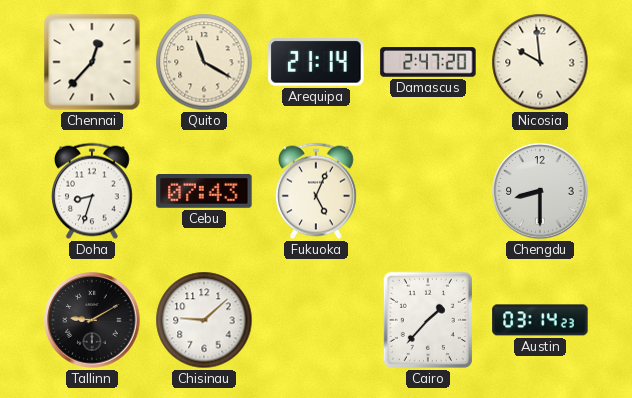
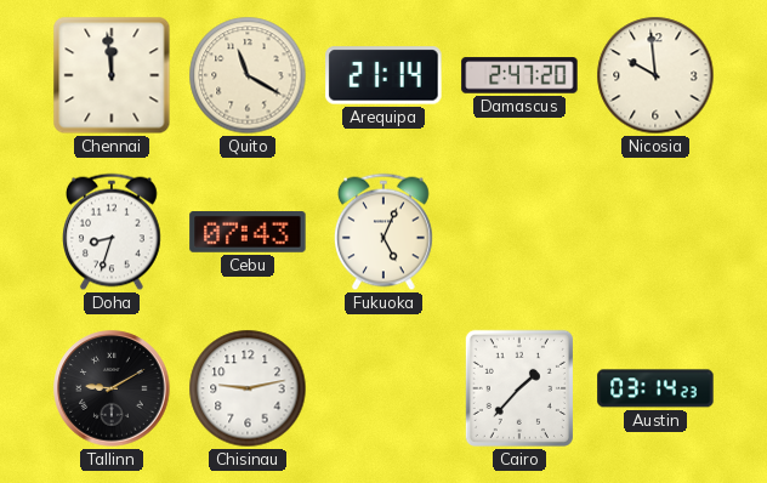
Chennai: 12:37 -> 11:59 (112, 75)
Chengdu: 8:30 -> none (540, 191)
Chisinau: 9:08 -> 9:13 (248, 388)
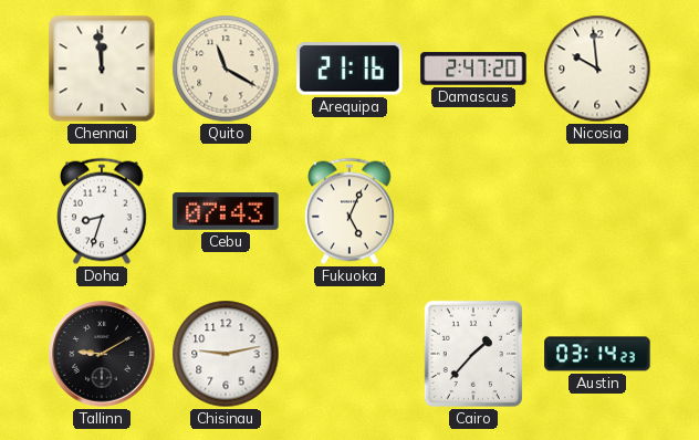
Arequipa: 21:14 -> 21:16 (349, 69)
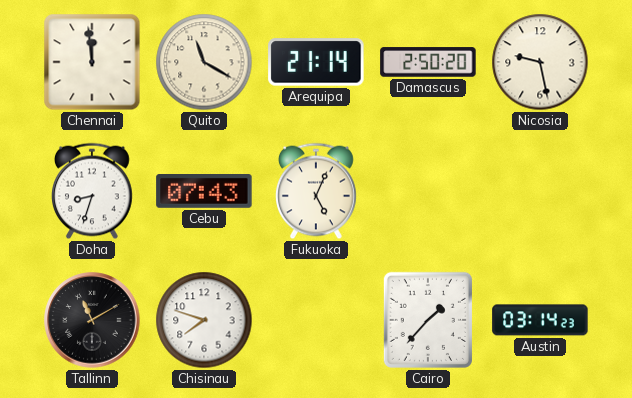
Arequipa: 21:16 -> 21:14 (316, 62)
Damascus: 2:47 -> 2:50 (428, 62)
Nicosia: 9:59 -> 9:28 (540, 62)
Tallinn: 9:10 -> 11:10 (92, 320)
Chisinau: 9:13 -> 7:48 (204, 320)
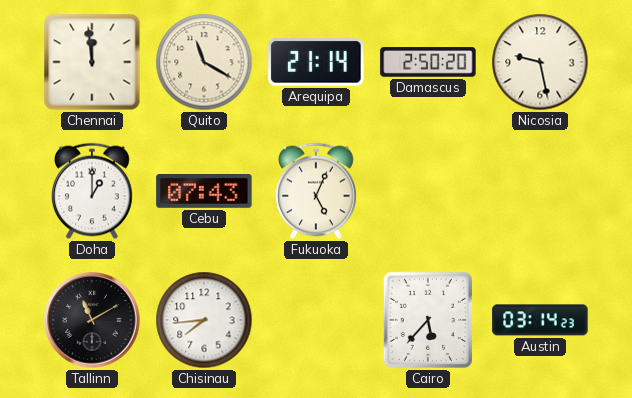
Doha: 8:33 -> 1:00 (93, 191)
Chisinau: 7:48 -> 7:44 (204, 320)
Cairo: 1:37 -> 5:37 (428, 320)
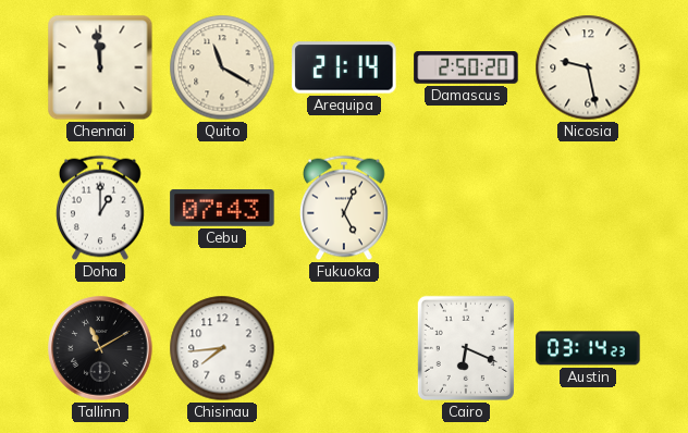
Cairo: 5:37 -> 6:19 (466, 348)
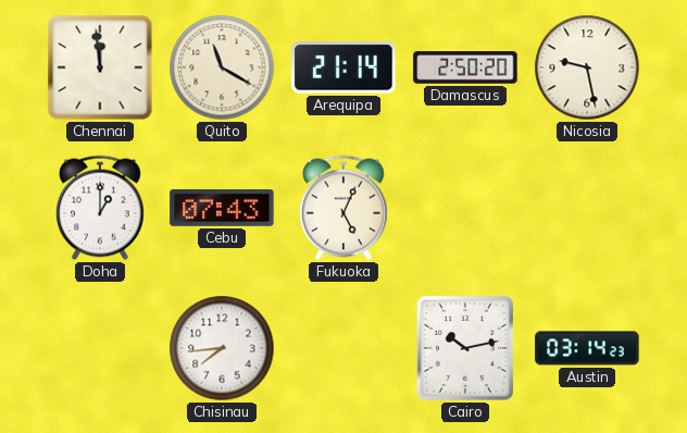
Tallinn: 11:10 -> none (100, 348)
Cairo: 6:19 -> 10:13 (465, 348)
